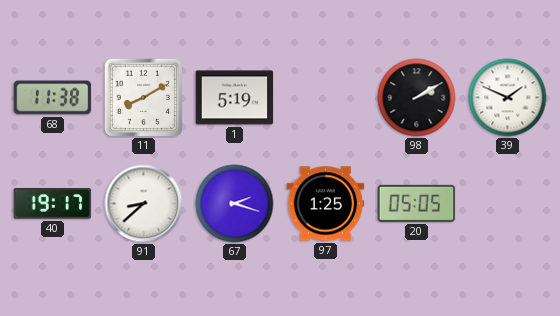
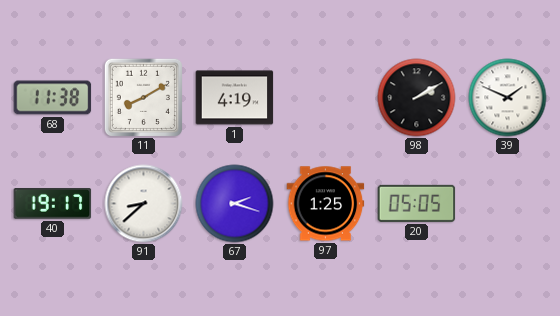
1: 5:19 -> 4:19 (235, 98)
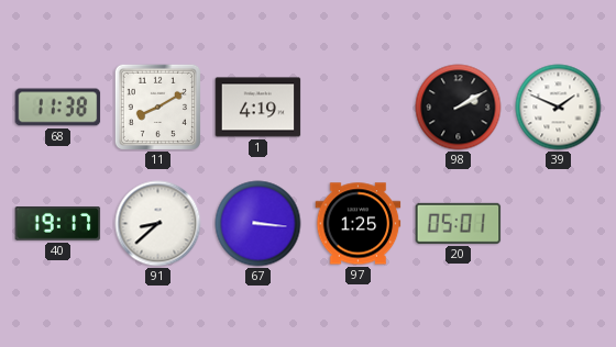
67: 2:18 -> 3:16 (258, 224)
20: 05:05 -> 05:01 (459, 223)
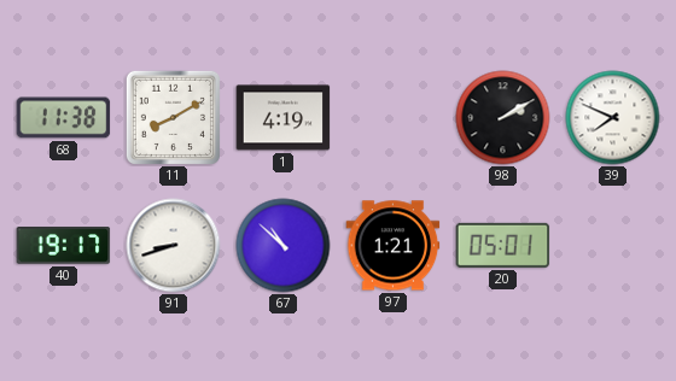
39: 1:49 -> 7:49 (613, 118)
91: 8:38 -> 8:42 (174, 246)
67: 3:16 -> 10:52 (284, 246)
97: 1:25 -> 1:21 (394, 246)
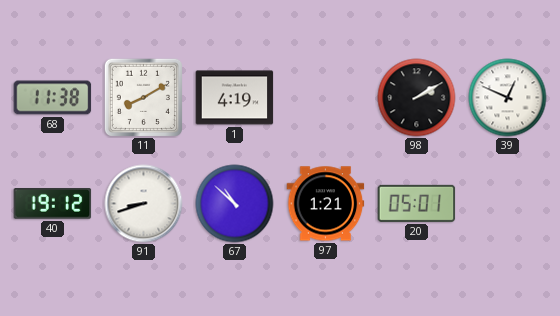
39: 7:49 -> 12:49 (508, 98)
40: 19:17 -> 19:12 (53, 204)
